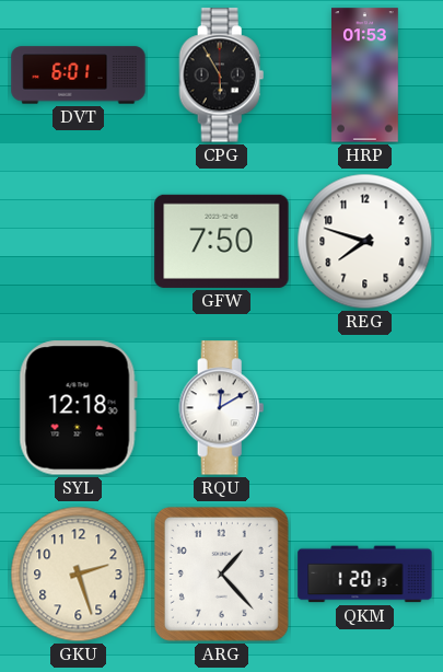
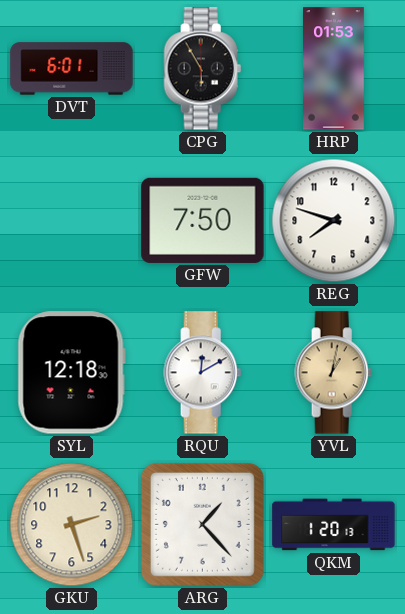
YVL: none -> 1:02 (334, 373)
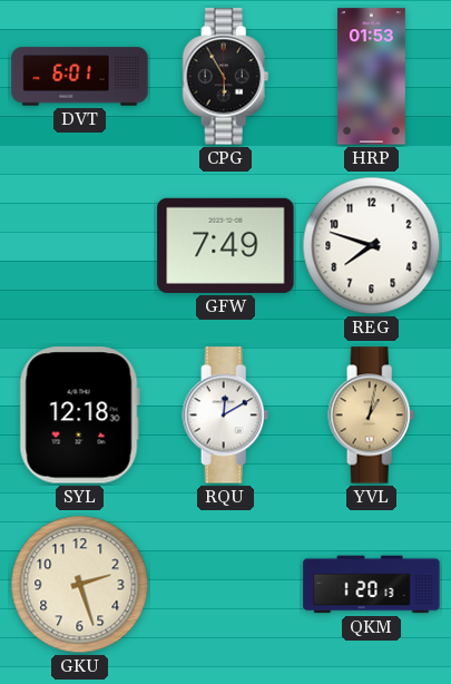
GFW: 7:50 -> 7:49 (226, 245)
ARG: 1:23 -> none (202, 524)
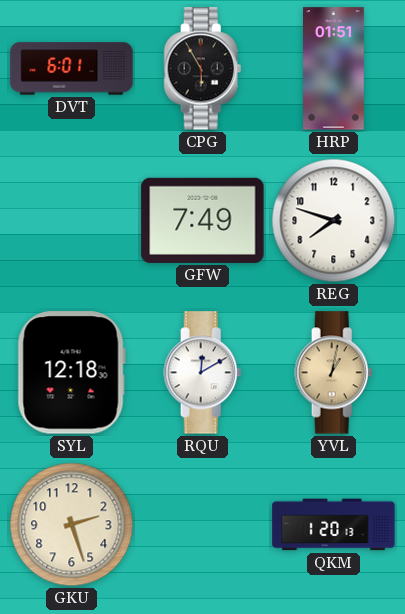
HRP: 01:53 -> 01:51 (334, 69)
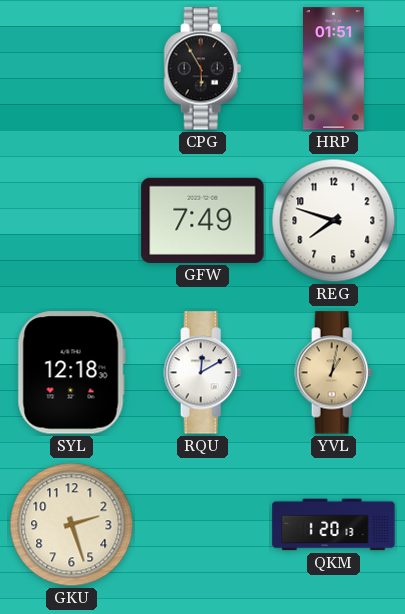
DVT: 6:01 -> none (72, 69)
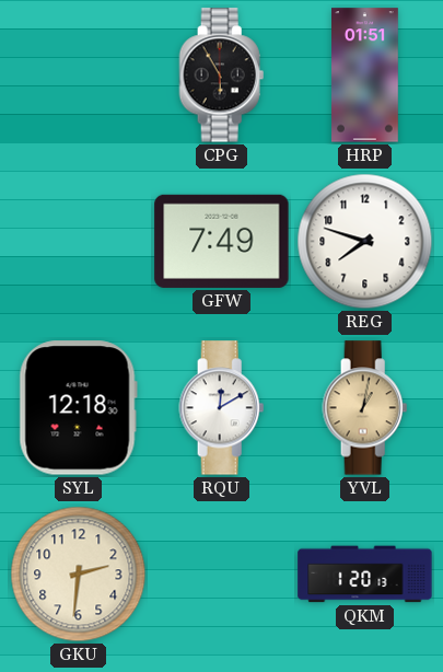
GKU: 2:27 -> 2:31 (79, 575)
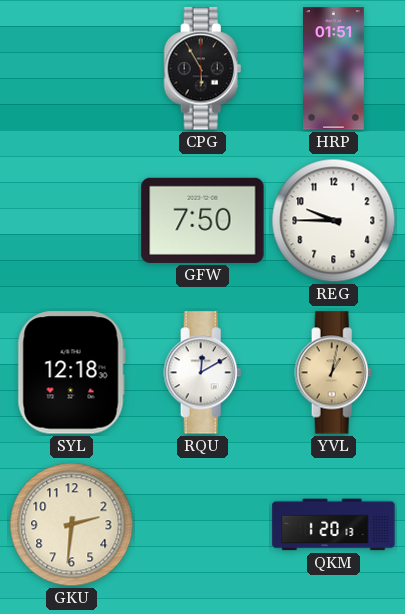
GFW: 7:49 -> 7:50 (203, 220)
REG: 7:48 -> 9:45 (334, 221)
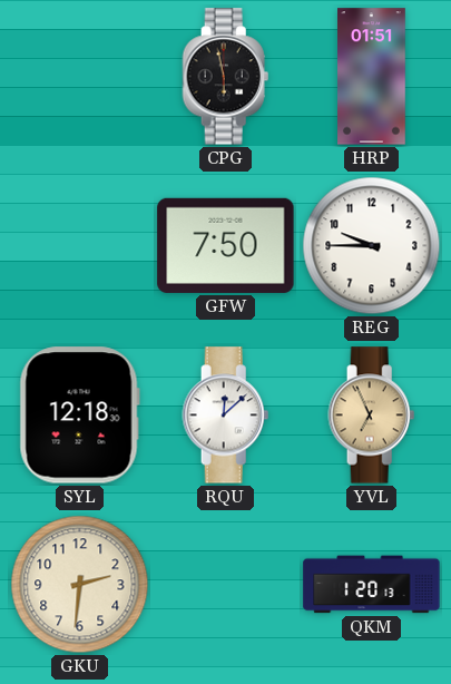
CPG: 5:55 -> 5:58 (226, 77)
RQU: 12:10 -> 12:08 (226, 416)
YVL: 1:02 -> 6:56 (372, 416)
